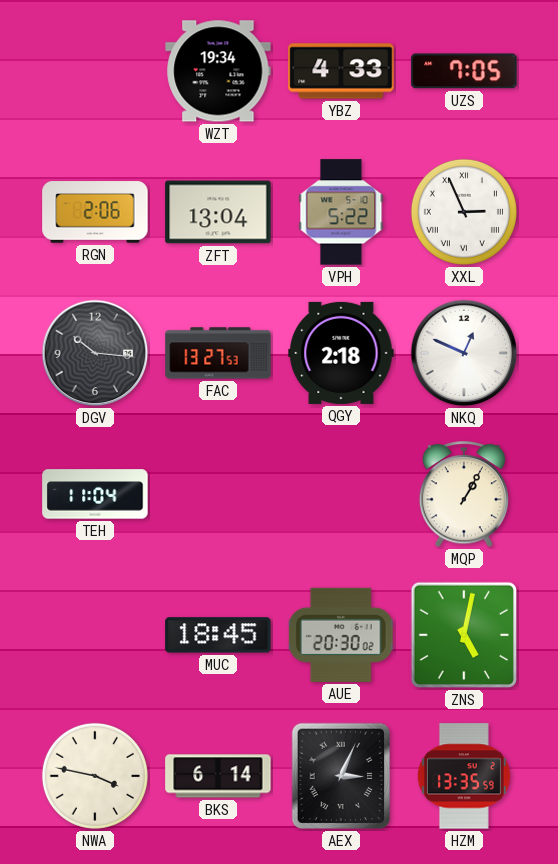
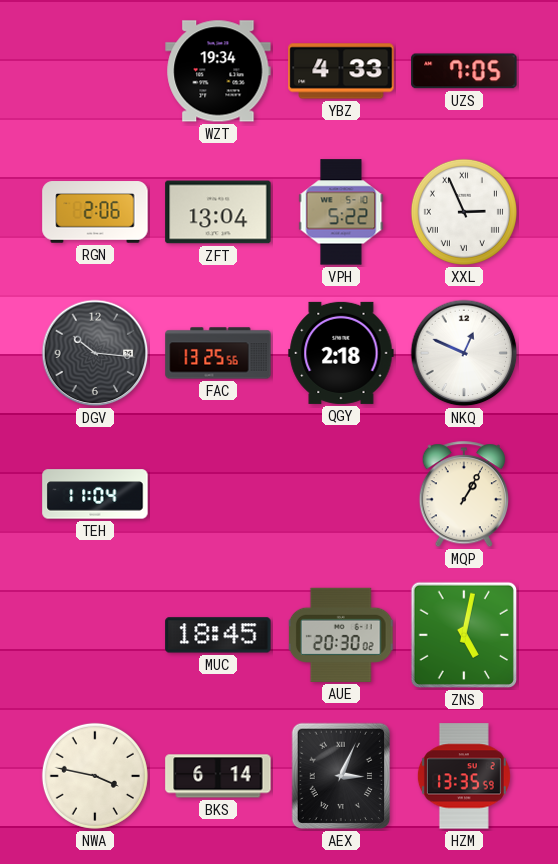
FAC: 13:27 -> 13:25 (218, 353)
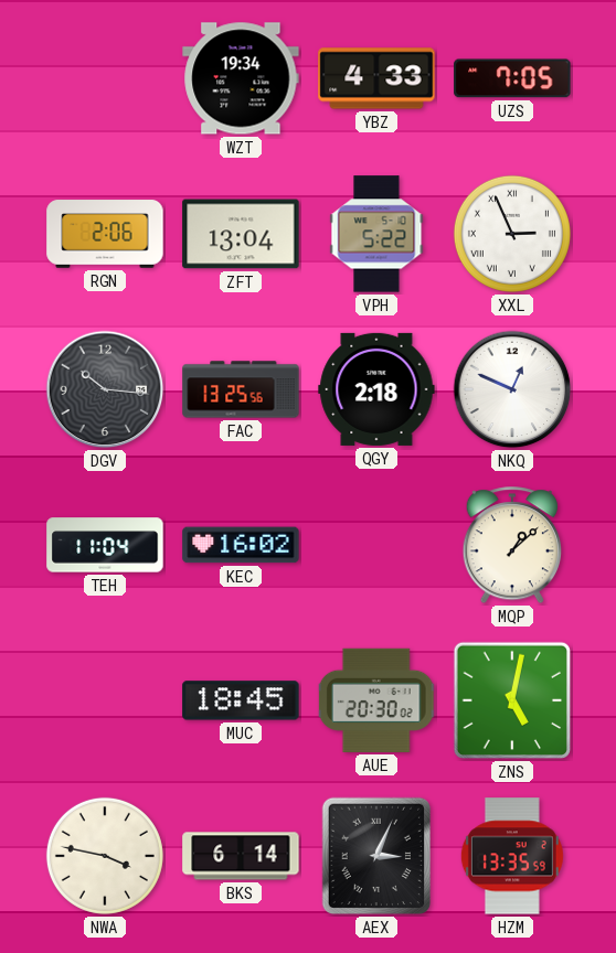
KEC: none -> 16:02 (241, 545)
MQP: 1:05 -> 1:08 (511, 546)
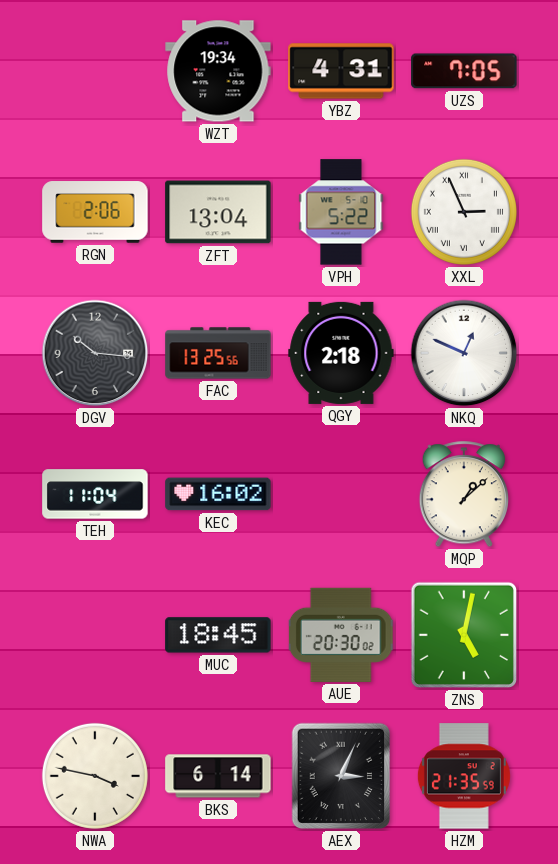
YBZ: 4:33 -> 4:31 (341, 71)
HZM: 13:35 -> 21:35 (464, 776)
